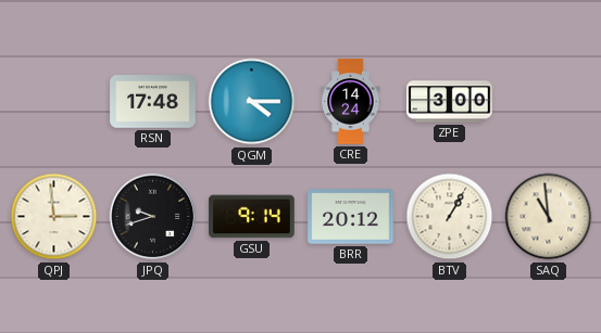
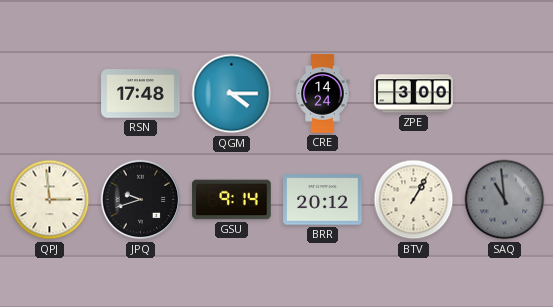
SAQ dial: cream -> grey (505, 200)
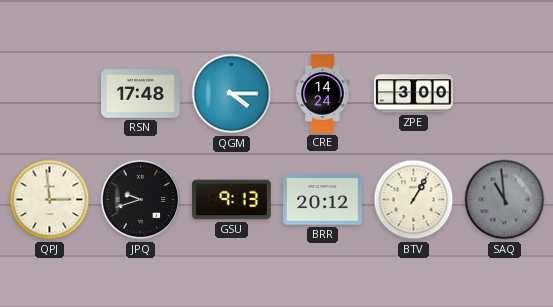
GSU: 9:14 -> 9:13 (232, 200)
